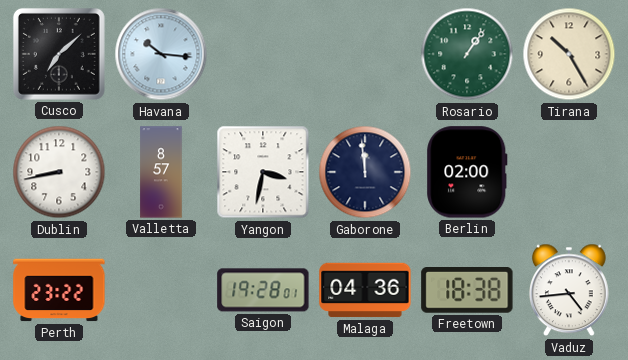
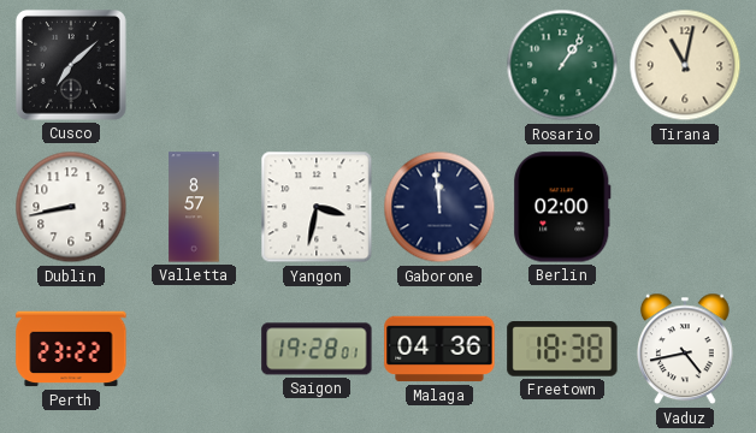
Havana: 10:16 -> none (161, 54)
Tirana: 10:25 -> 11:02 (685, 65)
Vaduz: 4:44 -> 4:43 (686, 349)
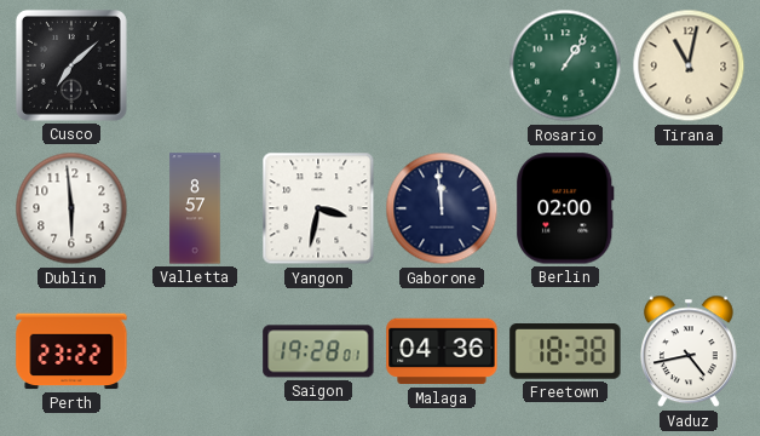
Dublin: 8:43 -> 5:59 (71, 208)
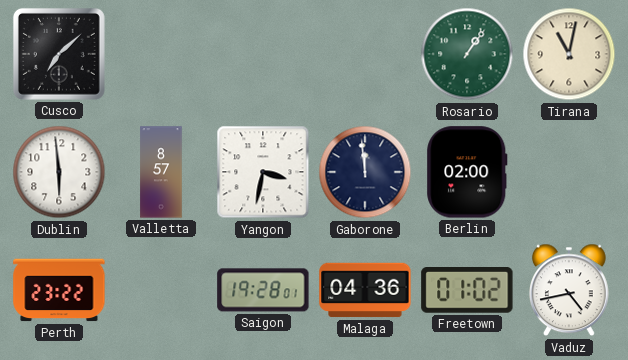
Freetown: 18:38 -> 01:02 (467, 291)
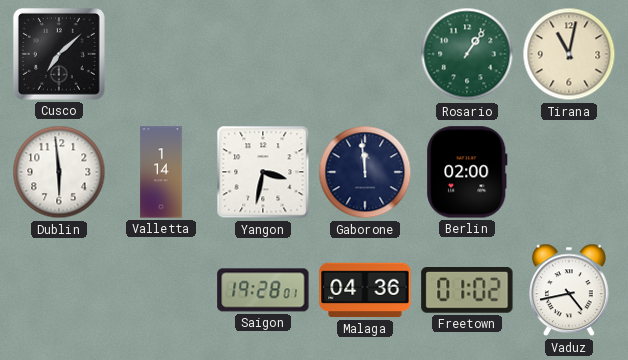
Valletta: 8:57 -> 1:14 (161, 172)
Perth: 23:22 -> none (59, 290)
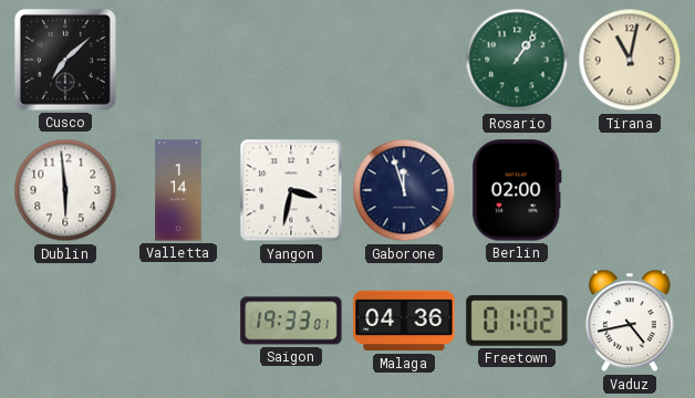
Gaborone: 11:59 -> 11:57 (404, 190)
Saigon: 19:28 -> 19:33 (291, 321)
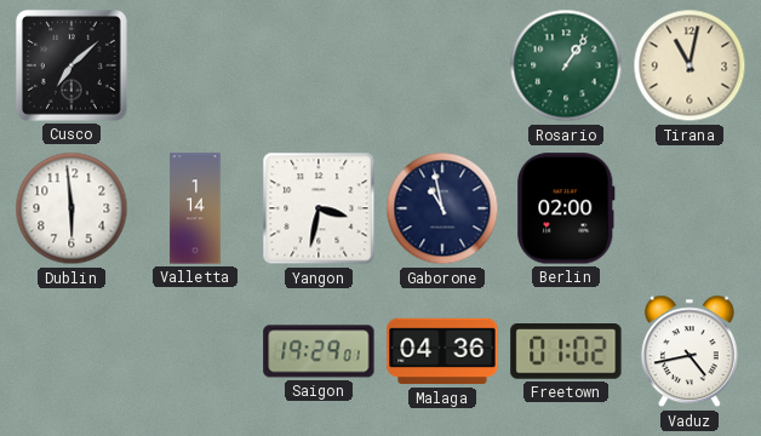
Gaborone: 11:57 -> 10:58 (442, 208)
Saigon: 19:33 -> 19:29 (319, 351)
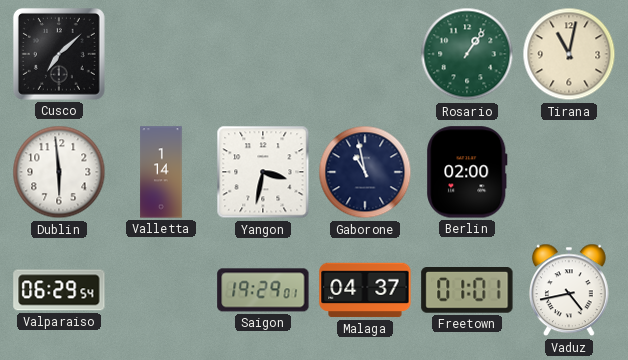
Valparaiso: none -> 06:29 (59, 290)
Malaga: 04:36 -> 04:37 (365, 290)
Freetown: 01:02 -> 01:01 (467, 291)
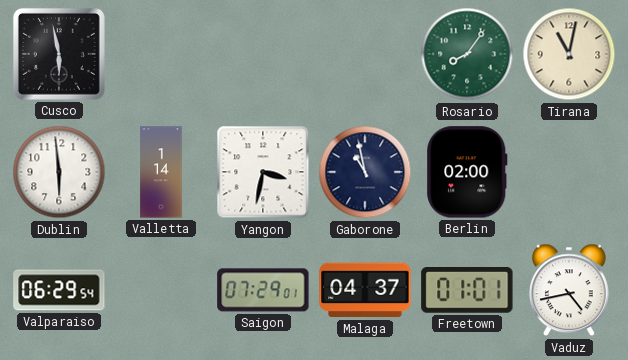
Cusco: 7:08 -> 5:58 (59, 54)
Rosario: 1:06 -> 8:06 (467, 54)
Saigon: 19:29 -> 07:29 (263, 290)
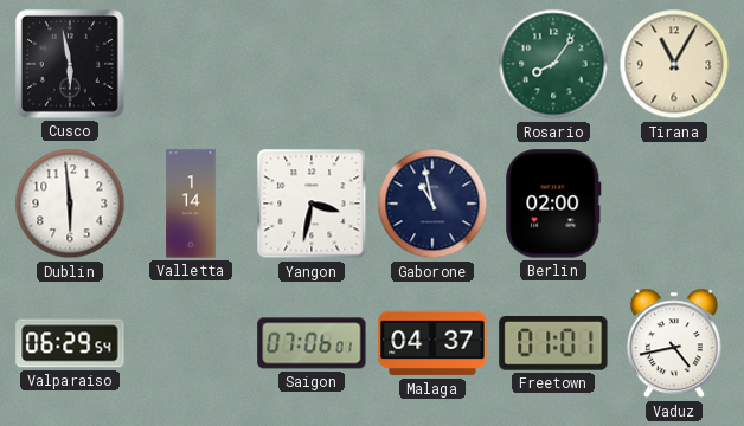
Tirana: 11:02 -> 11:05 (674, 64)
Saigon: 07:29 -> 07:06 (312, 343)
